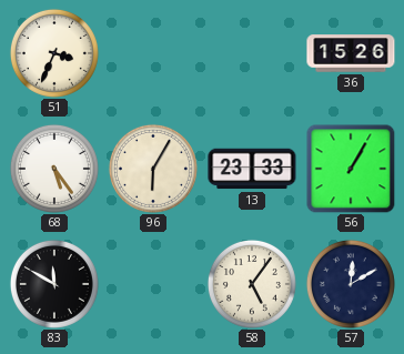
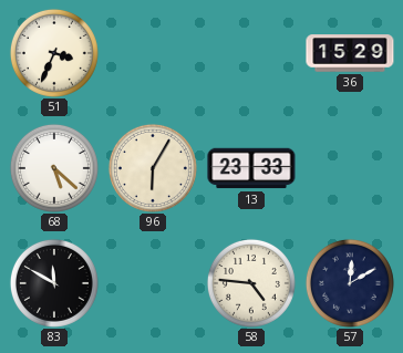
36: 15:26 -> 15:29 (350, 53)
68: 5:24 -> 5:22 (54, 168)
56: 1:05 -> none (351, 169)
58: 5:06 -> 4:46 (251, 283)
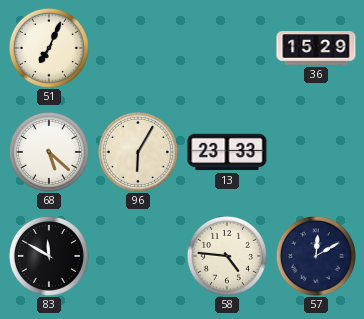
51: 3:34 -> 7:04 (49, 48)
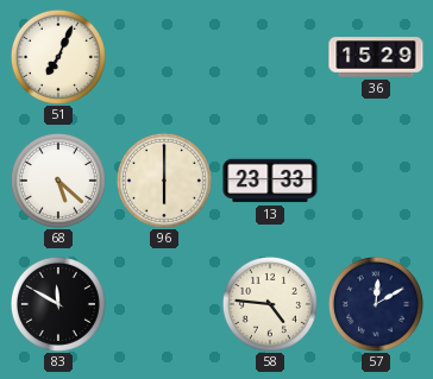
96: 6:05 -> 6:00 (164, 181)
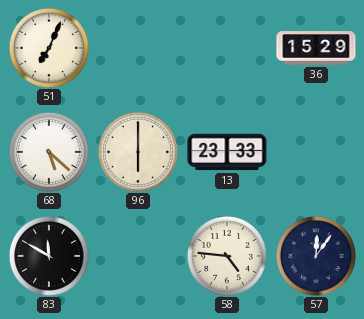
57: 12:10 -> 12:06 (316, 256)
